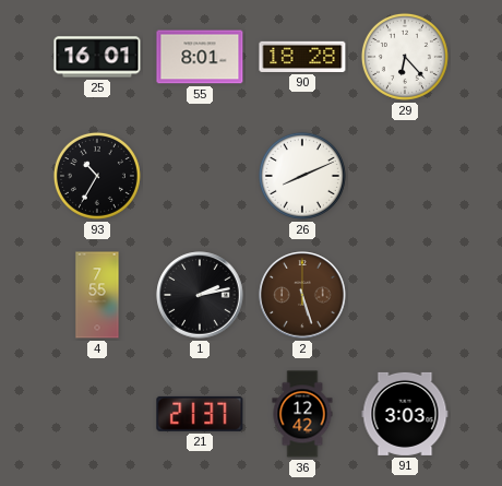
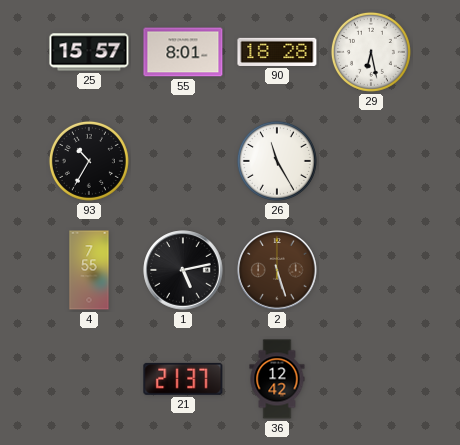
25: 16:01 -> 15:57 (89, 52)
29: 6:23 -> 6:28 (371, 52)
26: 8:11 -> 11:25 (277, 161)
1: 2:13 -> 5:13 (183, 270)
91: 3:03 -> none (405, 414)
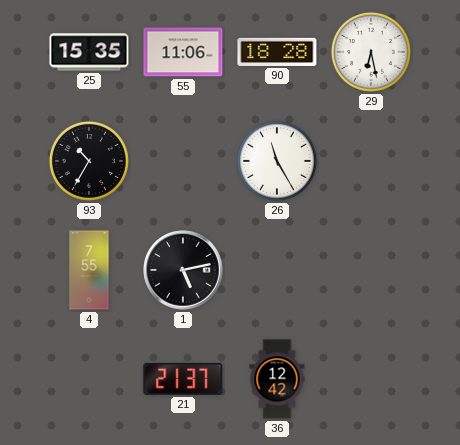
25: 15:57 -> 15:35 (89, 52)
55: 8:01 -> 11:06 (183, 52)
2: 5:27 -> none (277, 270)
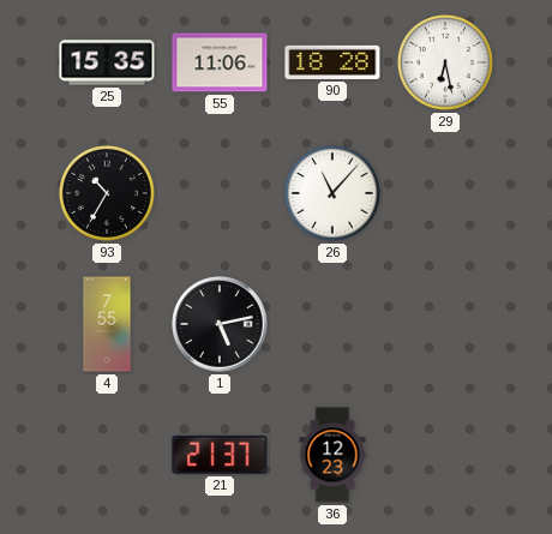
26: 11:25 -> 11:07 (332, 193)
36: 12:42 -> 12:23 (332, 455)
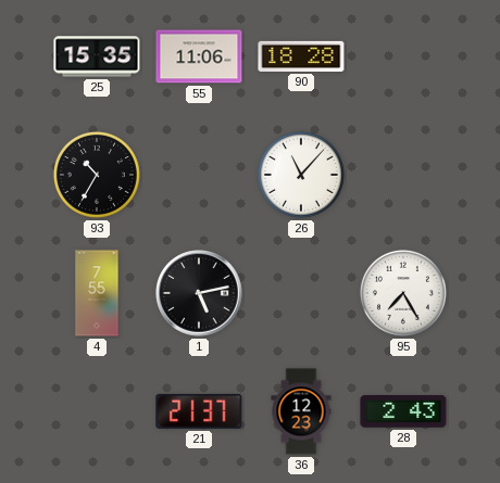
29: 6:28 -> none (445, 62)
95: none -> 7:25 (403, 293)
28: none -> 2:43 (403, 411)
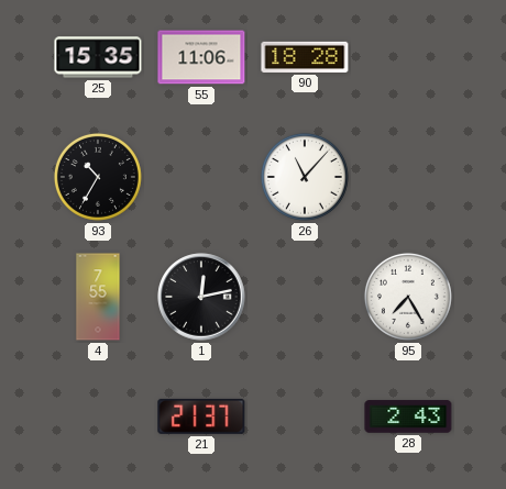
1: 5:13 -> 12:13 (201, 297)
36: 12:23 -> none (301, 411)
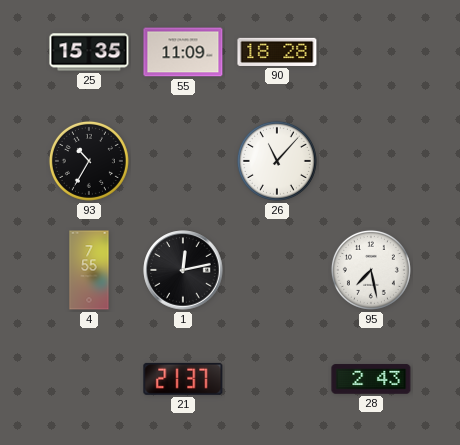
55: 11:06 -> 11:09 (183, 52)
95: 7:25 -> 7:28 (371, 270)
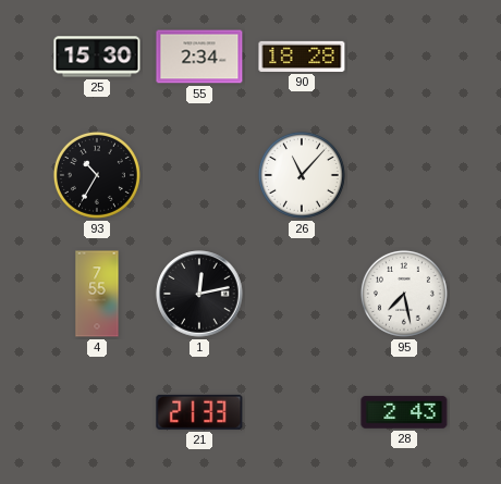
25: 15:35 -> 15:30 (97, 57)
55: 11:09 -> 2:34 (199, 57)
21: 21:37 -> 21:33 (199, 412)
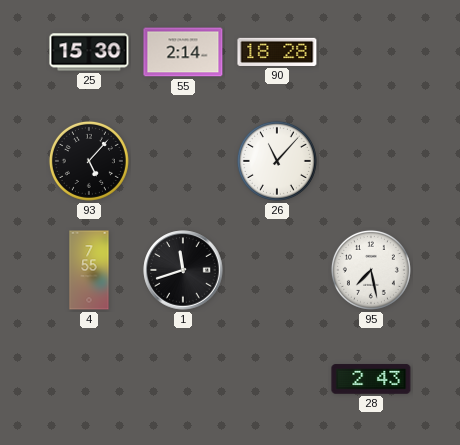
55: 2:34 -> 2:14 (183, 52)
93: 10:35 -> 5:07 (89, 161)
1: 12:13 -> 11:42 (183, 270)
21: 21:33 -> none (199, 412)
